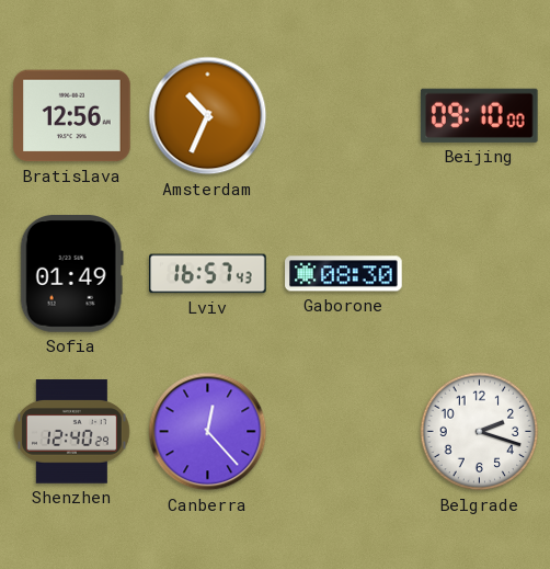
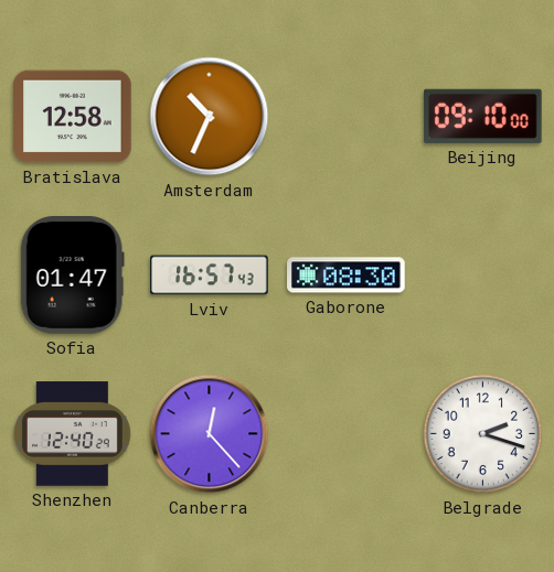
Bratislava: 12:56 -> 12:58 (73, 117)
Sofia: 01:49 -> 01:47 (72, 276)
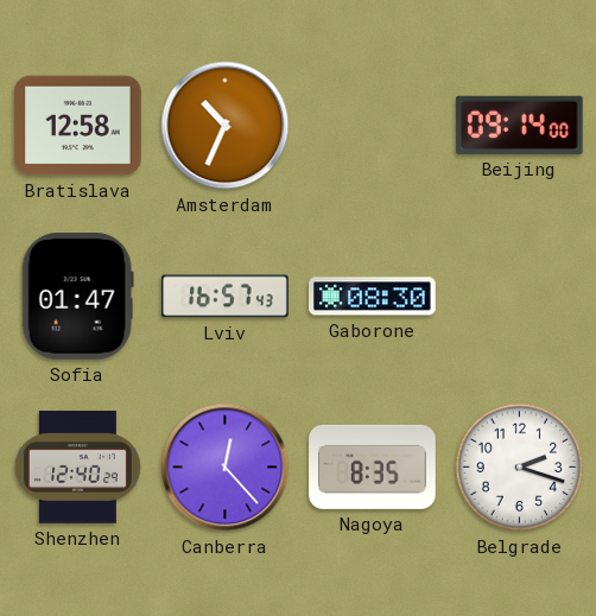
Beijing: 09:10 -> 09:14 (519, 125)
Nagoya: none -> 8:35 (373, 466)
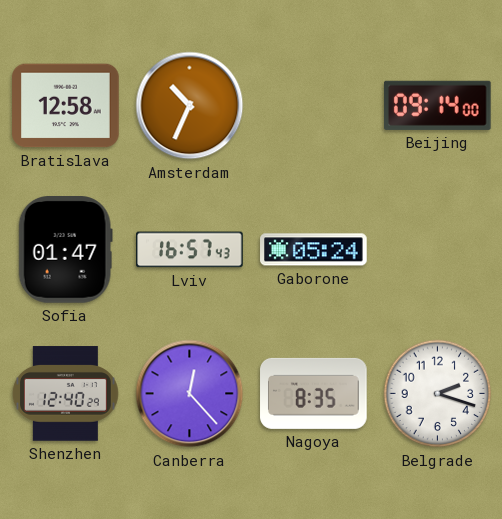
Gaborone: 08:30 -> 05:24 (314, 250)
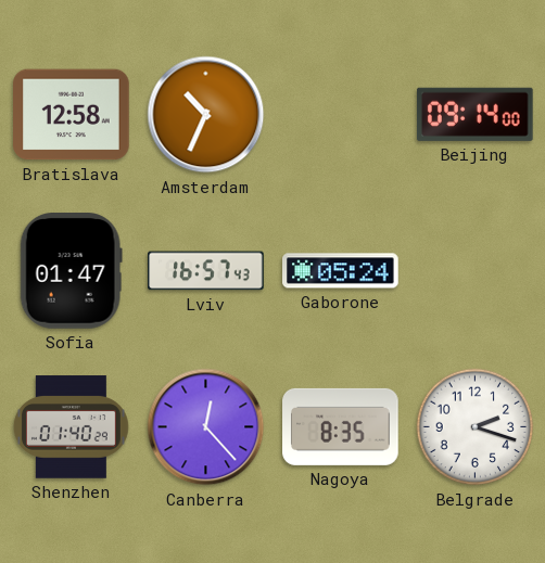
Shenzhen: 12:40 -> 01:40 (71, 427)
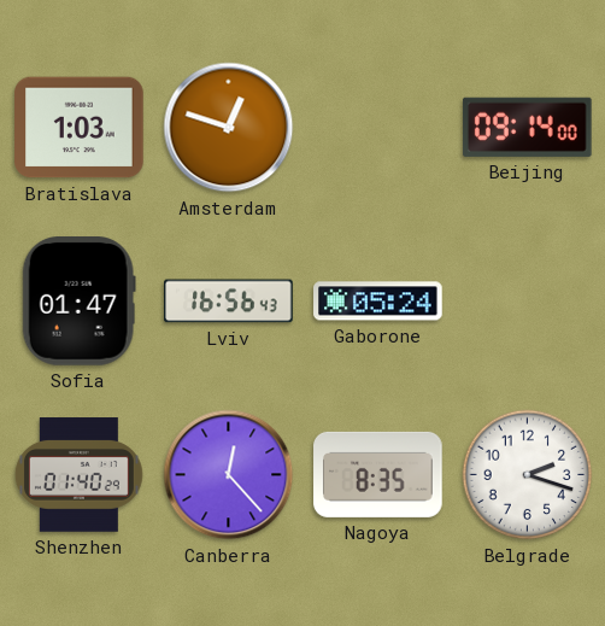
Bratislava: 12:58 -> 1:03 (80, 128)
Amsterdam: 10:34 -> 12:48 (229, 128)
Lviv: 16:57 -> 16:56 (229, 302)
